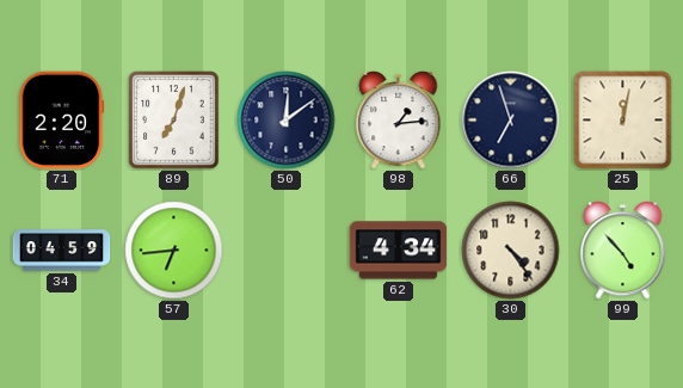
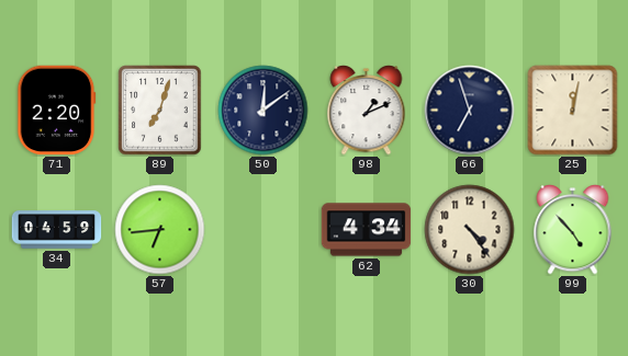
98: 1:14 -> 1:11 (367, 111)
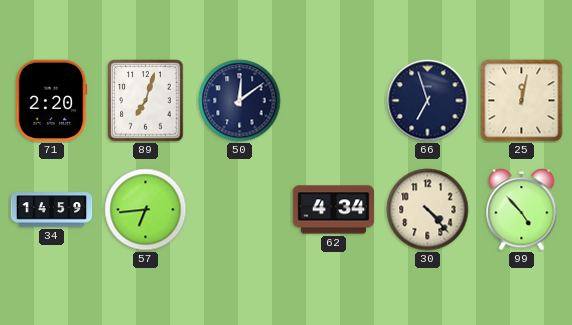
98: 1:11 -> none (367, 111)
34: 04:59 -> 14:59 (52, 210)
30: 4:24 -> 4:23 (428, 210)
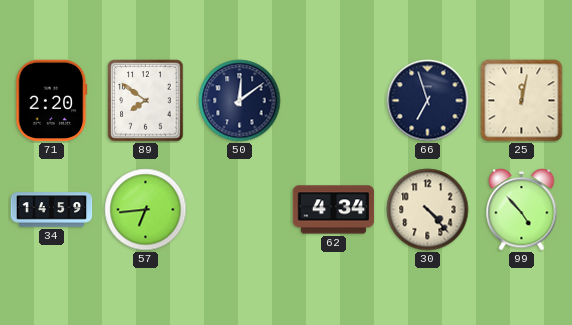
89: 7:03 -> 7:51 (146, 101)
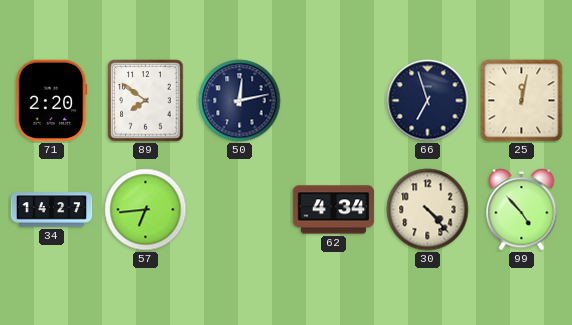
50: 12:09 -> 12:13 (240, 101)
34: 14:59 -> 14:27 (52, 210)
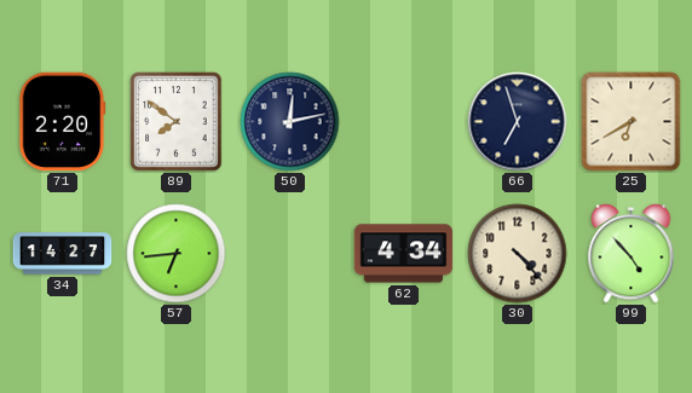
25: 12:02 -> 6:40 (632, 122)
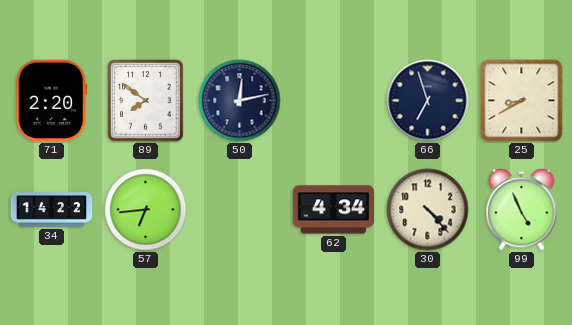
25: 6:40 -> 8:40 (522, 101)
34: 14:27 -> 14:22 (52, 210)
99: 4:53 -> 4:56 (522, 210)
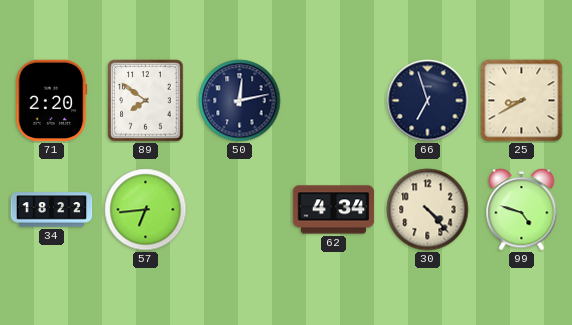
34: 14:22 -> 18:22 (52, 210)
99: 4:56 -> 4:48 (522, 210)
